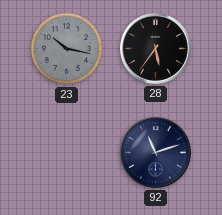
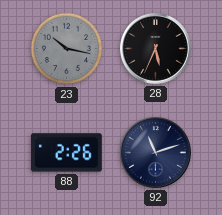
28: 5:36 -> 5:34 (156, 49)
88: none -> 2:26 (67, 153)
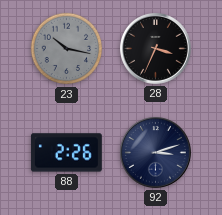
28: 5:34 -> 3:34 (156, 49)
92: 11:12 -> 3:12 (156, 153)
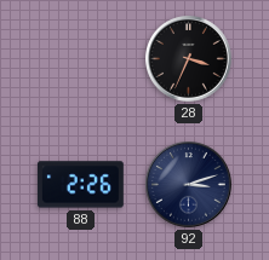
23: 10:17 -> none (67, 49)
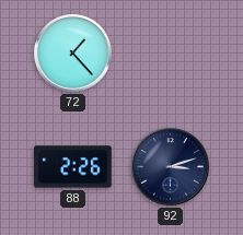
72: none -> 1:23 (73, 54)
28: 3:34 -> none (189, 59)
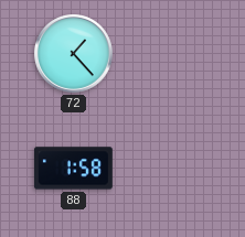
88: 2:26 -> 1:58 (74, 169)
92: 3:12 -> none (171, 167)
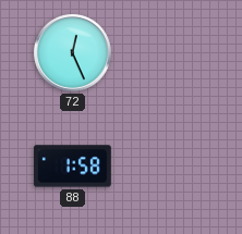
72: 1:23 -> 12:26 (73, 53)
